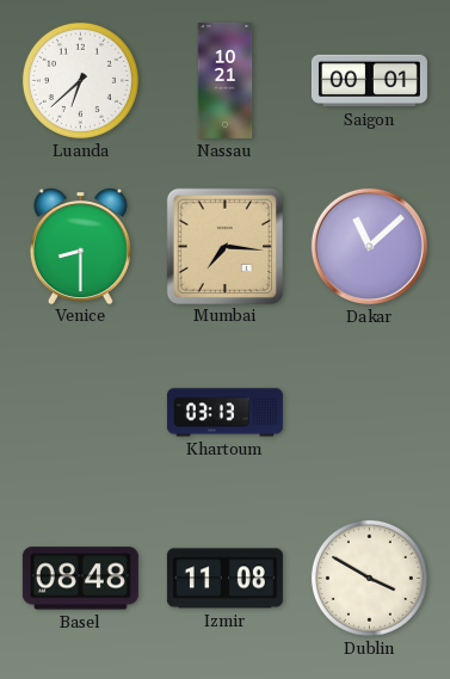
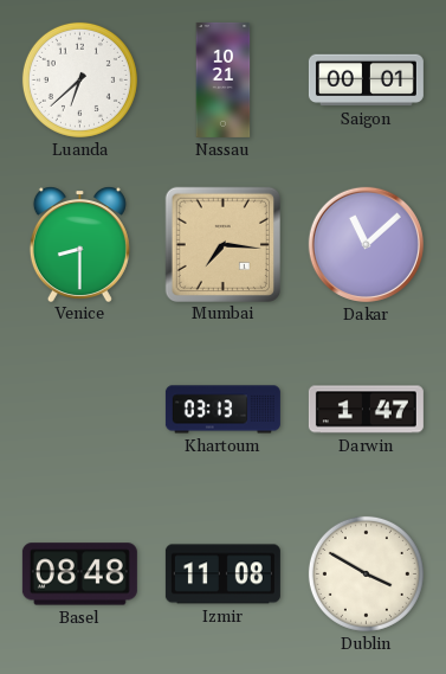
Darwin: none -> 1:47 (366, 410)
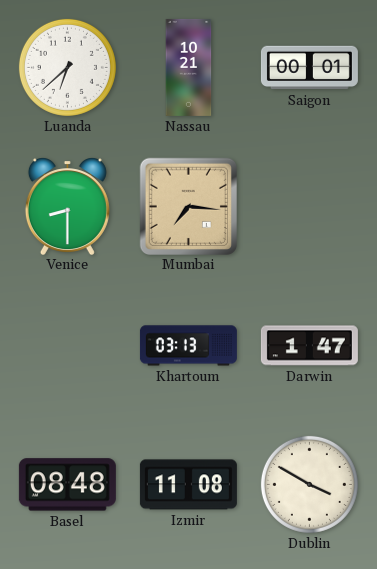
Dakar: 11:08 -> none (366, 244)
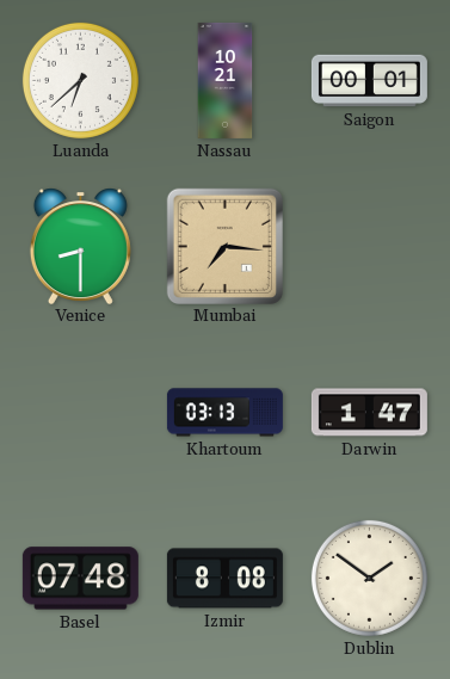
Basel: 08:48 -> 07:48 (80, 579)
Izmir: 11:08 -> 8:08 (224, 579)
Dublin: 3:50 -> 1:51 (369, 578)
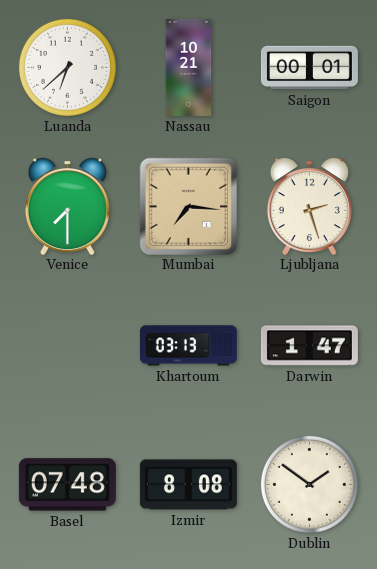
Venice: 8:30 -> 7:30 (67, 206)
Ljubljana: none -> 2:27 (309, 206)
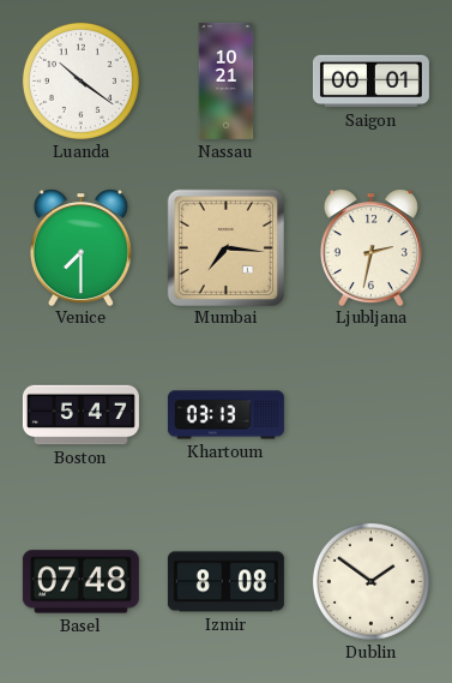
Luanda: 6:38 -> 10:21 (80, 80)
Ljubljana: 2:27 -> 2:32 (370, 247)
Boston: none -> 5:47 (80, 415)
Darwin: 1:47 -> none (309, 346)
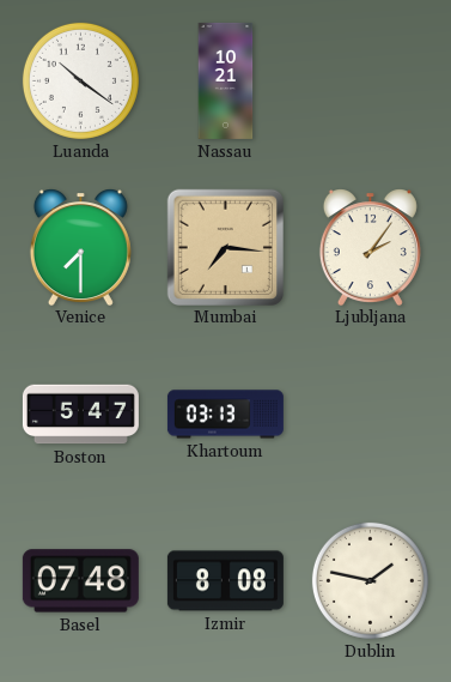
Saigon: 00:01 -> none (370, 82)
Ljubljana: 2:32 -> 2:06 (370, 247)
Dublin: 1:51 -> 1:47 (370, 580)
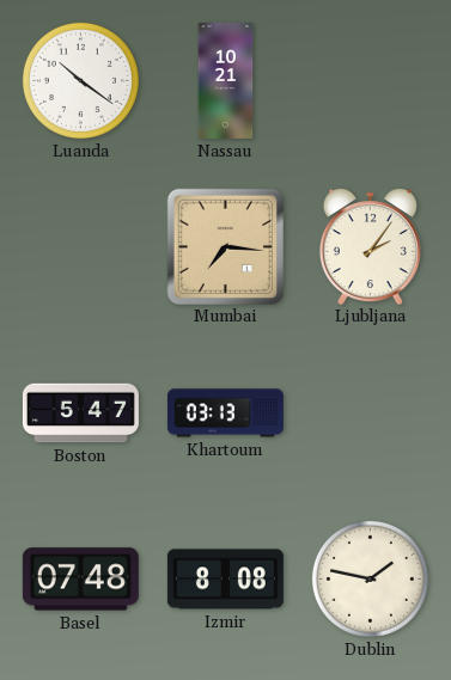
Venice: 7:30 -> none (80, 247)
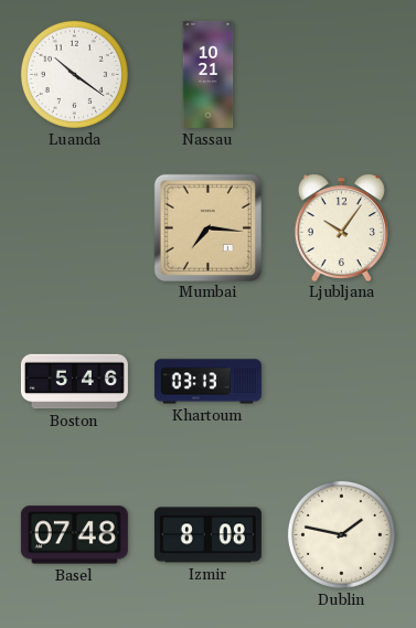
Ljubljana: 2:06 -> 10:06 (341, 227)
Boston: 5:47 -> 5:46 (74, 382)
